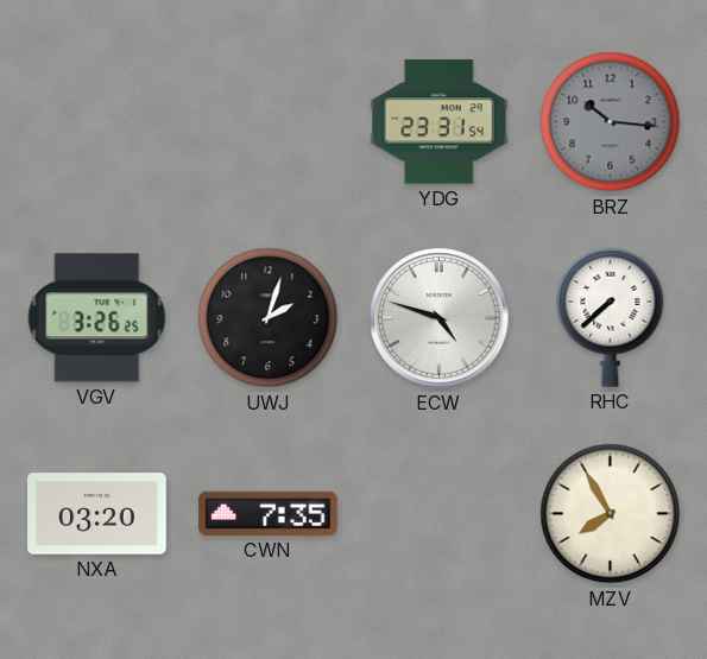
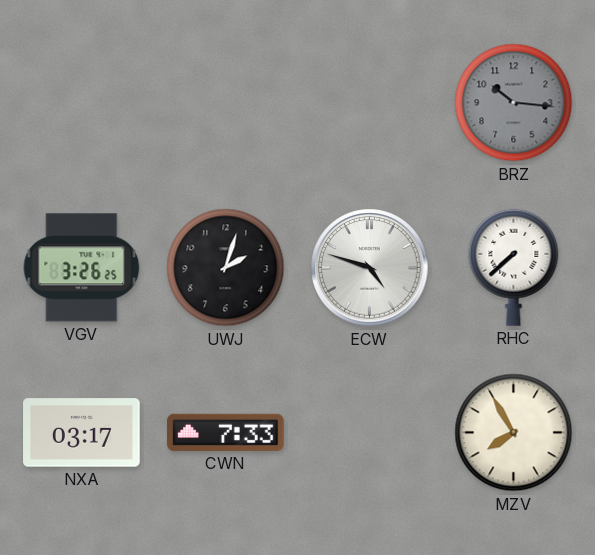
YDG: 23:31 -> none (440, 122)
NXA: 03:20 -> 03:17 (82, 433)
CWN: 7:35 -> 7:33 (226, 432)
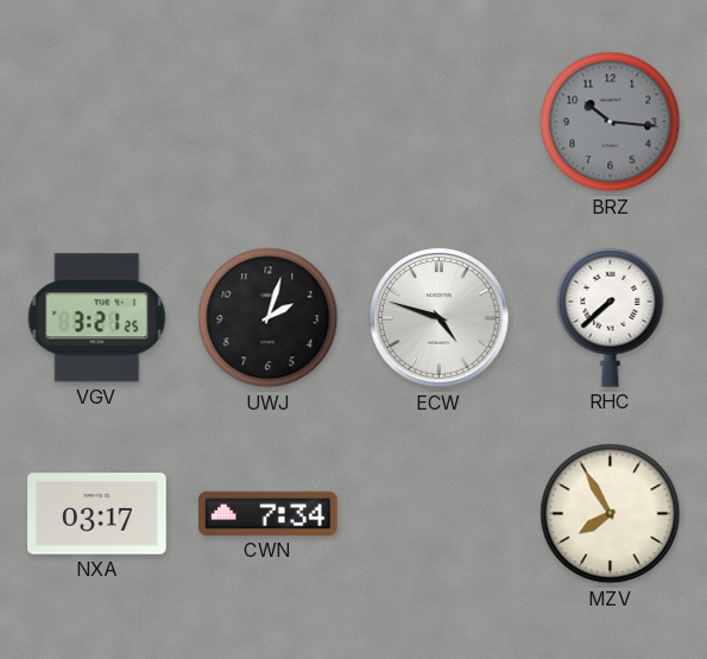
VGV: 3:26 -> 3:21 (97, 318)
CWN: 7:33 -> 7:34 (269, 513)
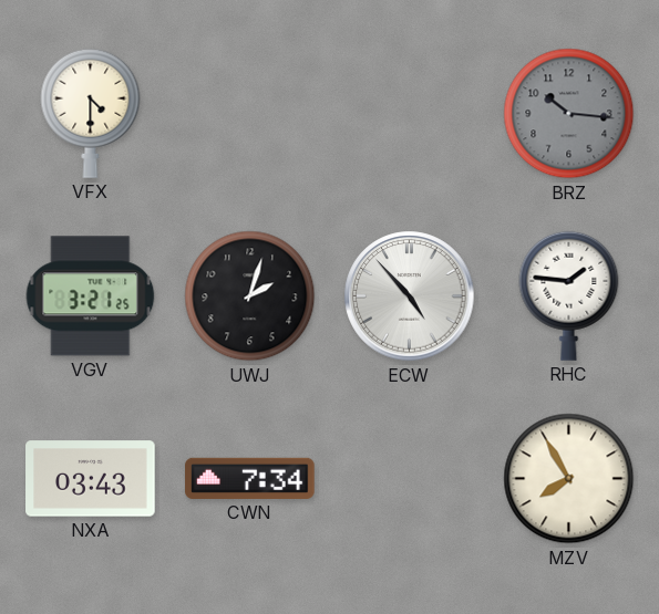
VFX: none -> 4:30 (91, 113)
ECW: 4:48 -> 4:53 (410, 296)
RHC: 7:38 -> 1:46 (569, 295)
NXA: 03:17 -> 03:43 (91, 479)
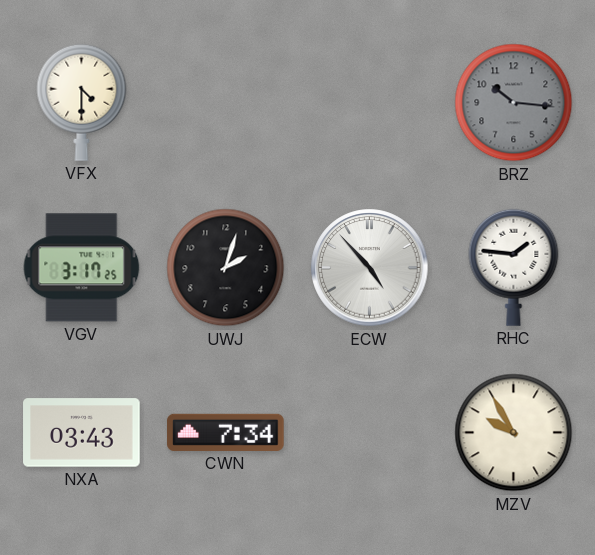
VGV: 3:21 -> 3:17 (82, 268)
MZV: 7:55 -> 9:55 (514, 433)
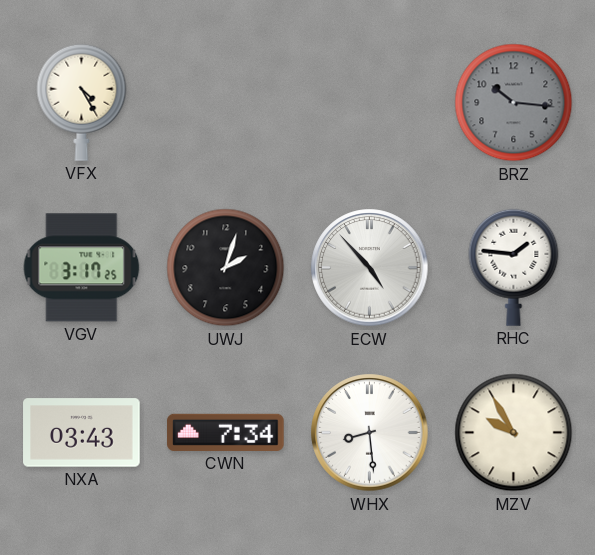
VFX: 4:30 -> 4:25 (82, 102)
WHX: none -> 8:29 (370, 433)
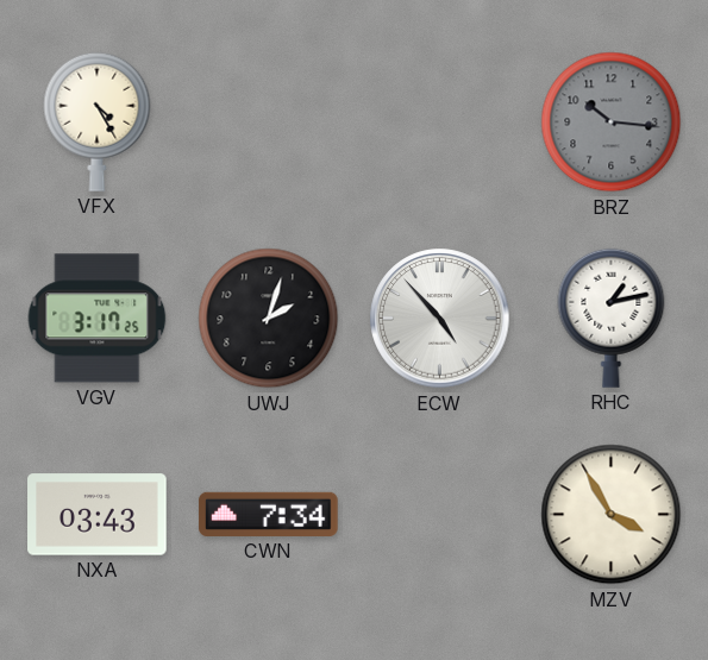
RHC: 1:46 -> 1:13 (612, 318)
WHX: 8:29 -> none (370, 433)
MZV: 9:55 -> 3:55 (612, 515)
